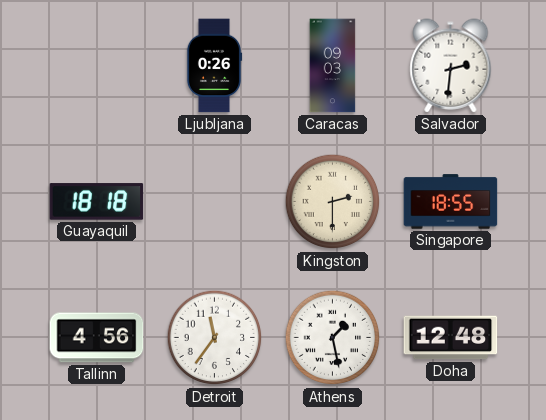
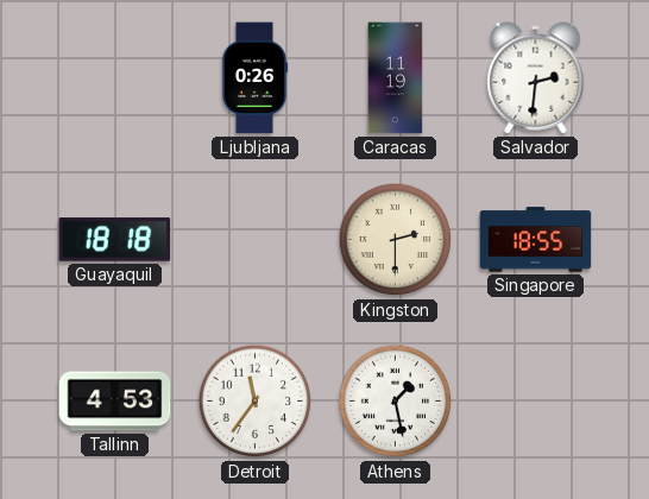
Caracas: 09:03 -> 11:19 (396, 78)
Tallinn: 4:56 -> 4:53 (115, 402)
Doha: 12:48 -> none (451, 338)
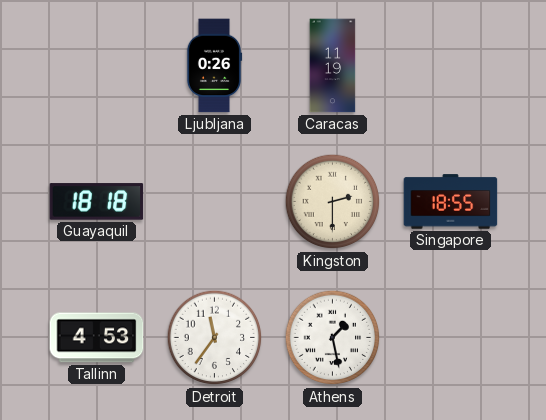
Salvador: 2:31 -> none (536, 78)
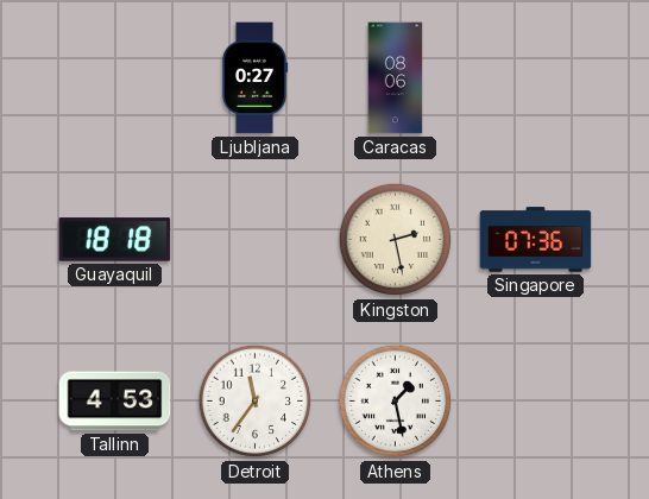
Ljubljana: 0:26 -> 0:27 (254, 78)
Caracas: 11:19 -> 08:06 (396, 78)
Kingston: 2:30 -> 2:28 (396, 240)
Singapore: 18:55 -> 07:36 (536, 240)
